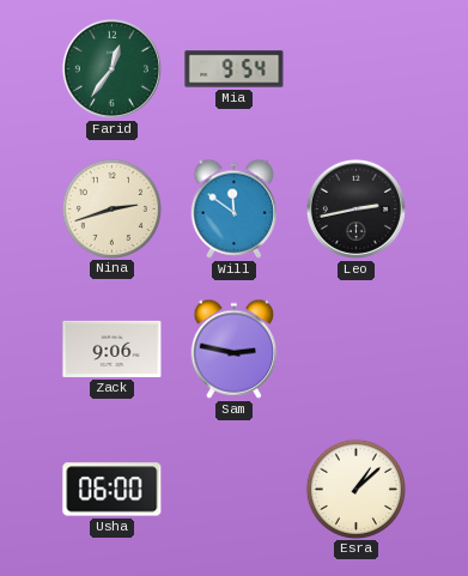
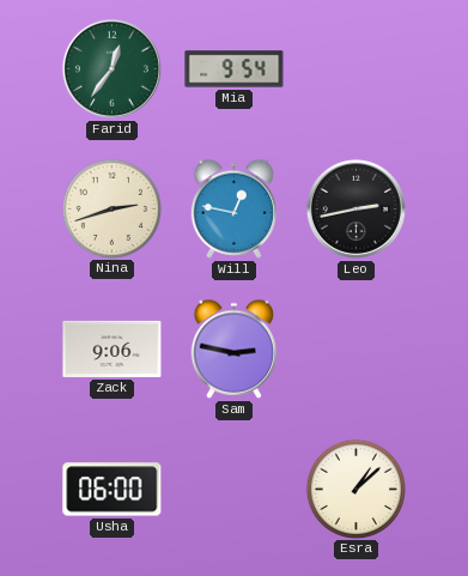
Will: 11:51 -> 12:47 (235, 208)
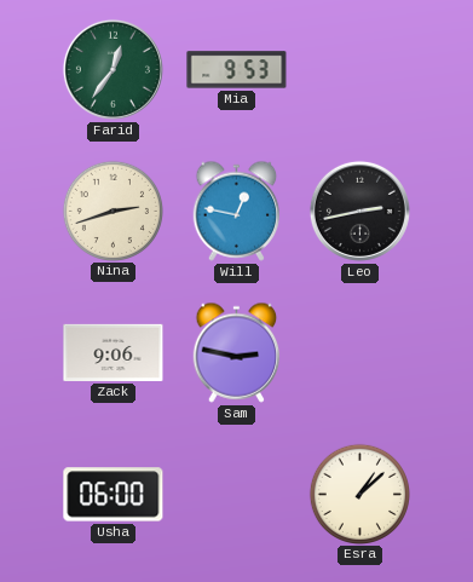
Mia: 9:54 -> 9:53 (237, 70)
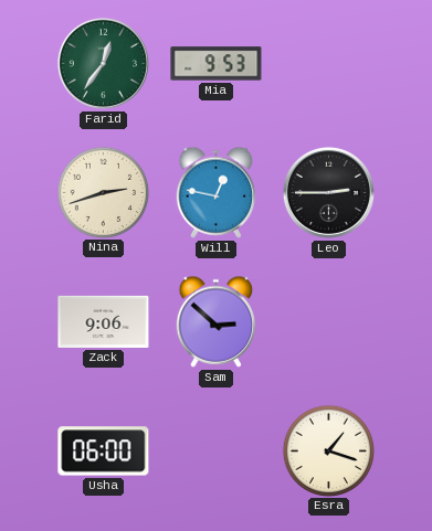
Leo: 2:43 -> 2:45 (328, 192)
Sam: 2:47 -> 2:52 (217, 321)
Esra: 1:08 -> 1:18 (328, 450)
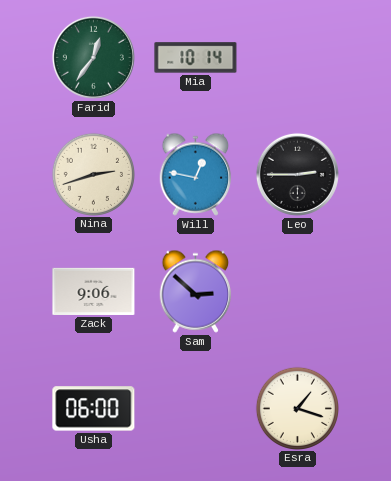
Mia: 9:53 -> 10:14 (196, 58)
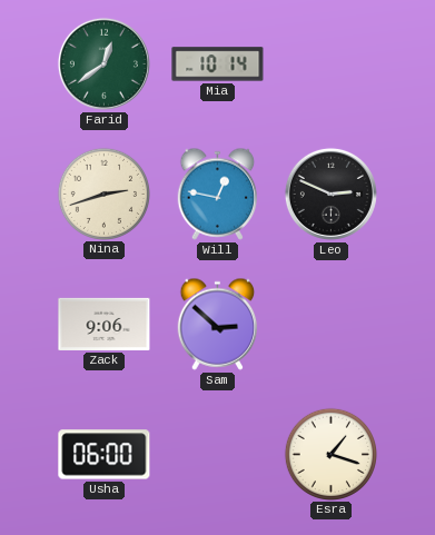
Farid: 12:36 -> 12:39 (103, 63)
Leo: 2:45 -> 2:49 (330, 194)
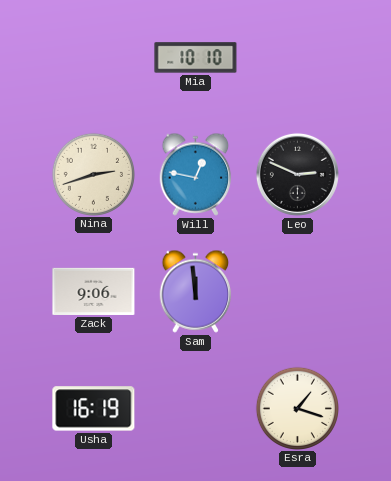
Farid: 12:39 -> none (103, 63)
Mia: 10:14 -> 10:10 (196, 58)
Sam: 2:52 -> 11:59 (196, 291)
Usha: 06:00 -> 16:19 (94, 409)
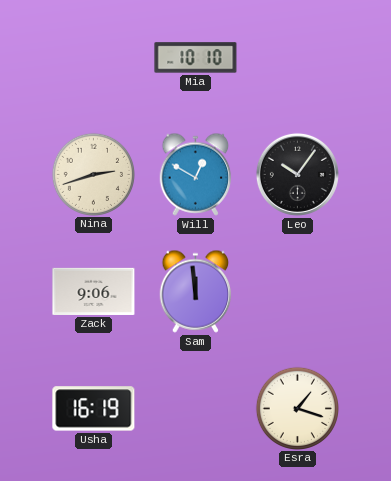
Will: 12:47 -> 12:50 (196, 174)
Leo: 2:49 -> 10:06 (297, 174)
